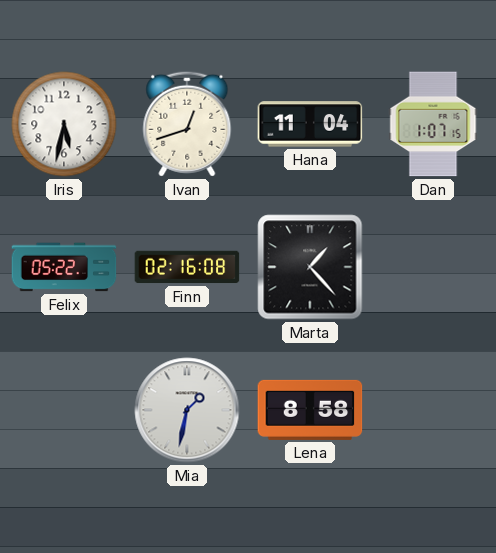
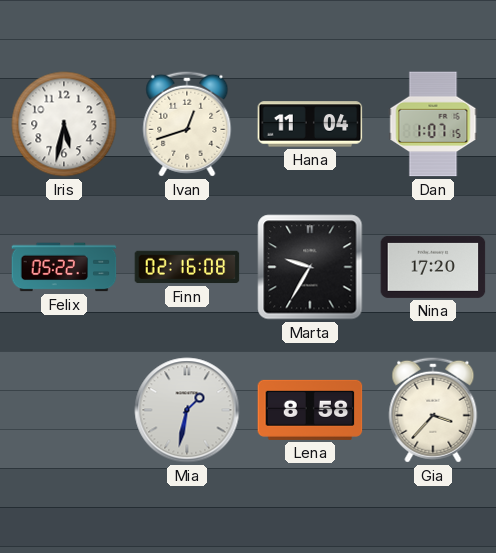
Marta: 1:23 -> 9:35 (310, 267)
Nina: none -> 17:20 (433, 267)
Gia: none -> 3:37 (433, 410)
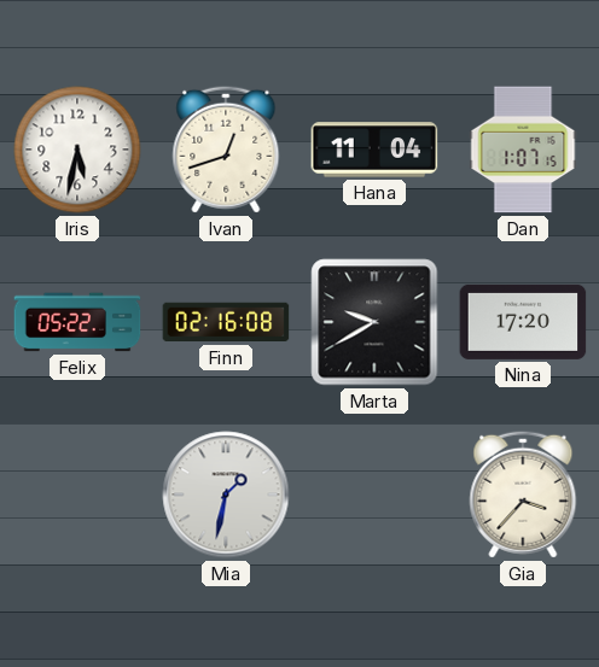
Marta: 9:35 -> 9:40 (374, 322)
Lena: 8:58 -> none (310, 410)
